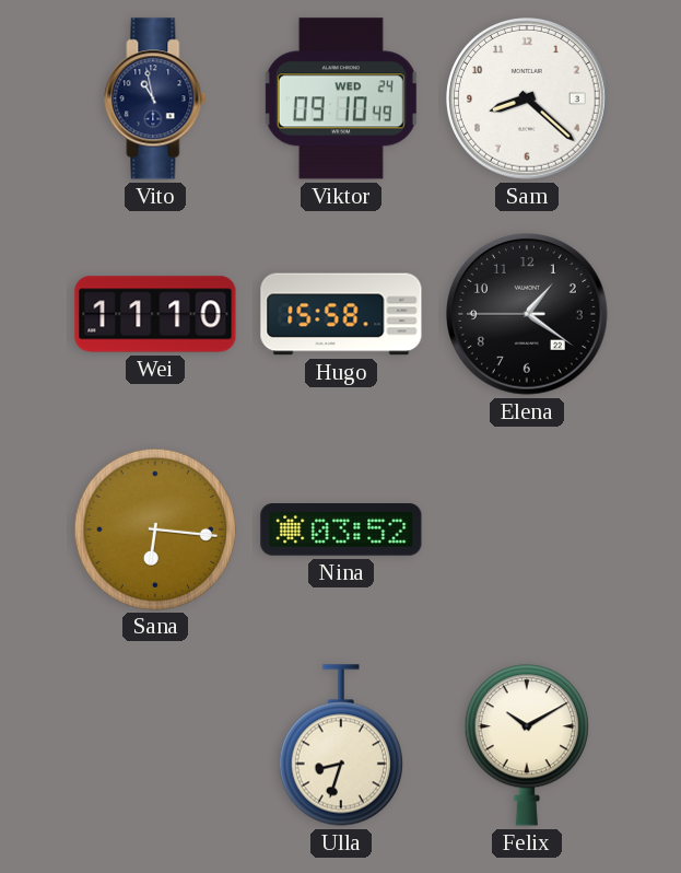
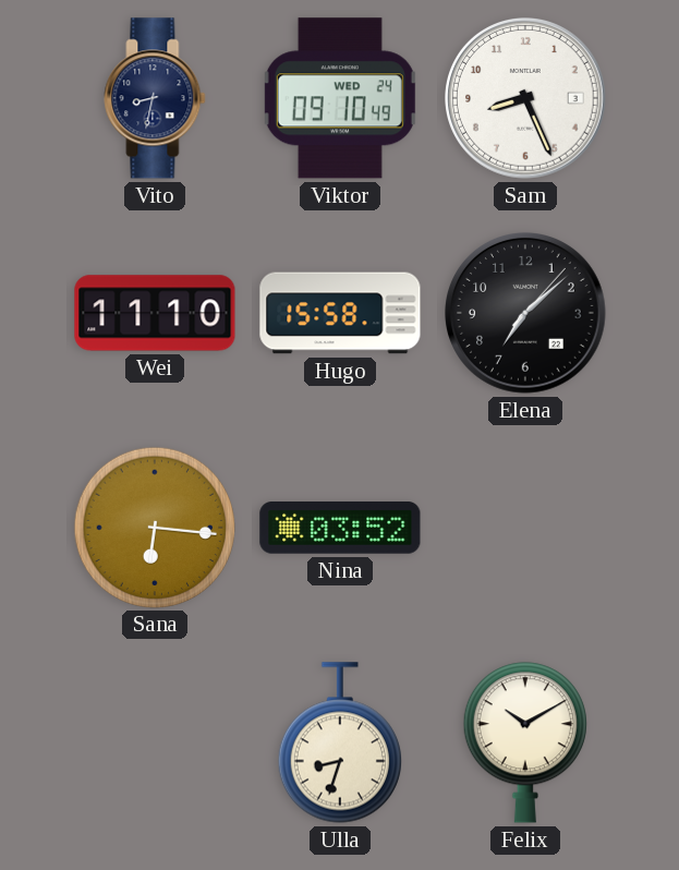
Vito: 10:58 -> 8:32 (155, 98)
Sam: 8:22 -> 8:26 (526, 99)
Elena: 1:20 -> 7:08 (526, 314)
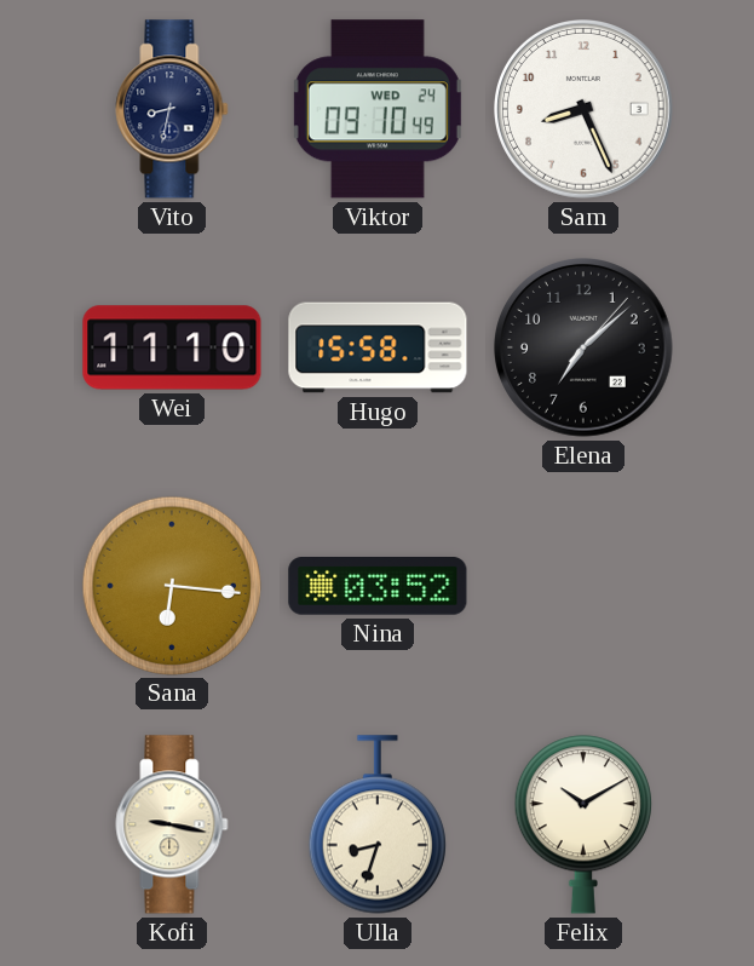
Kofi: none -> 9:17 (172, 824)
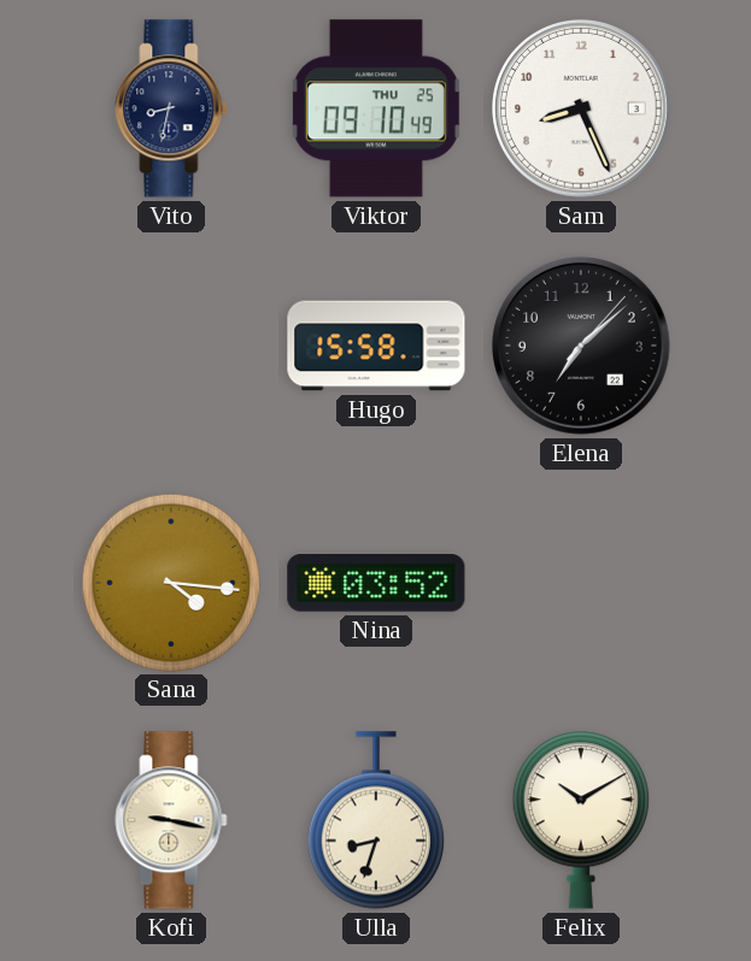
Viktor date: WED 24 -> THU 25 (376, 108)
Wei: 11:10 -> none (172, 347)
Sana: 6:16 -> 4:16 (170, 582)
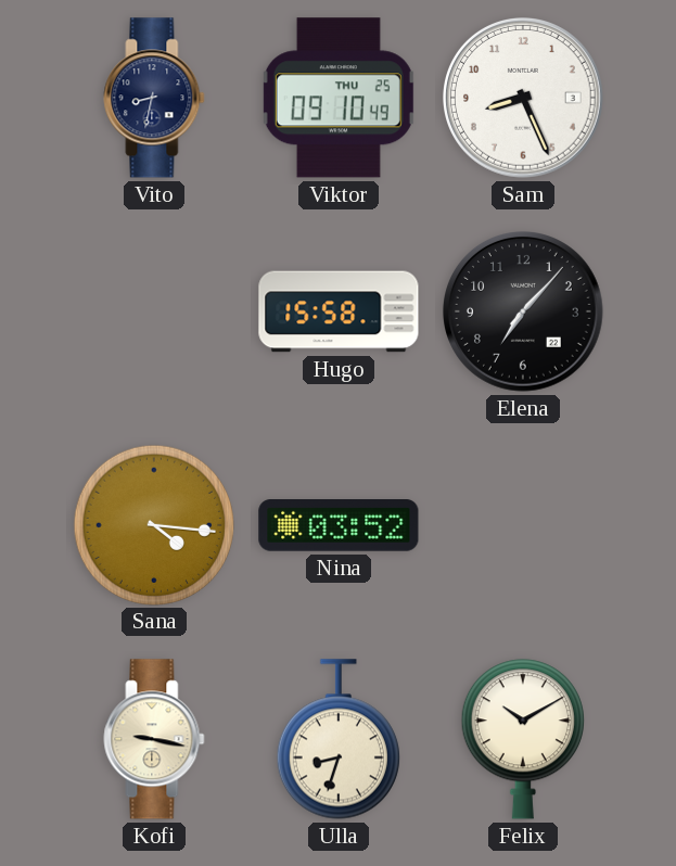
Elena: 7:08 -> 7:07 (524, 313)
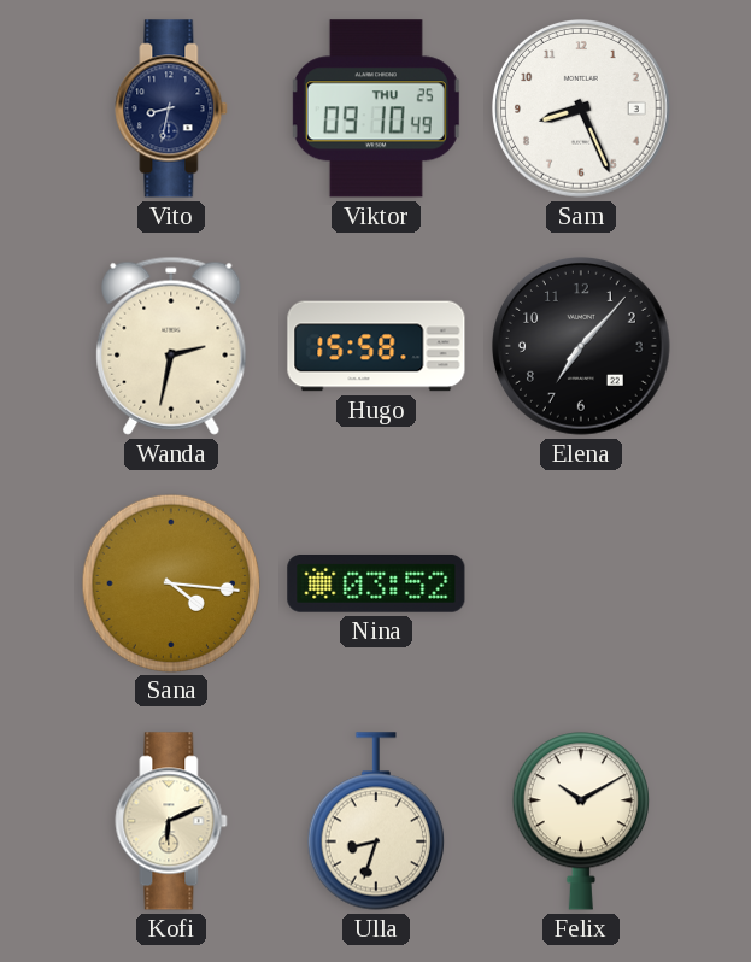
Wanda: none -> 2:32 (171, 346)
Kofi: 9:17 -> 6:11 (171, 821)
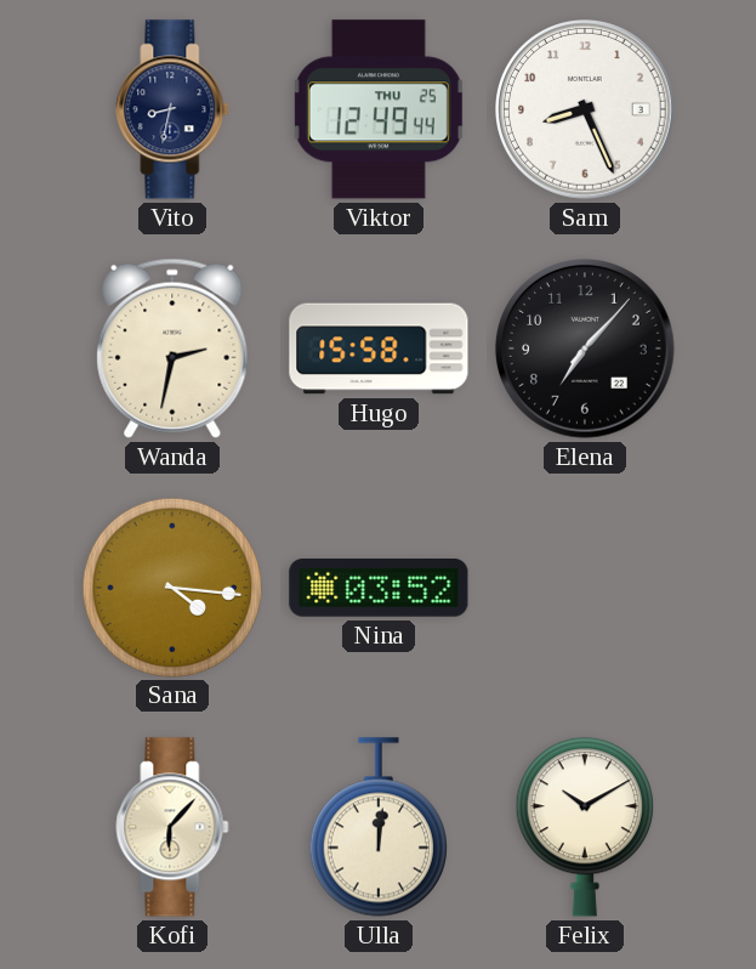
Viktor: 09:10 -> 12:49 (379, 109)
Kofi: 6:11 -> 6:07 (172, 827)
Ulla: 8:33 -> 12:01 (379, 827)
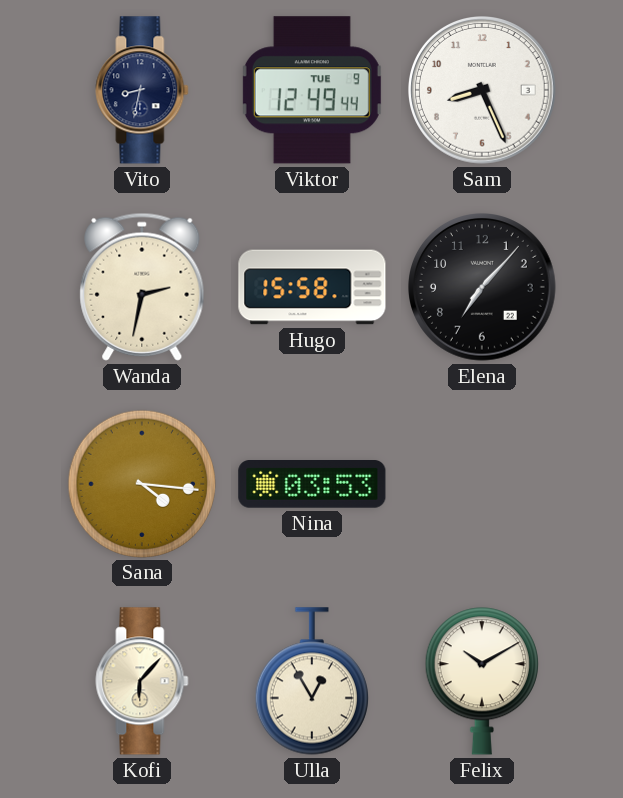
Viktor date: THU 25 -> TUE 9 (312, 90)
Nina: 03:52 -> 03:53 (312, 485)
Ulla: 12:01 -> 12:55 (312, 681)
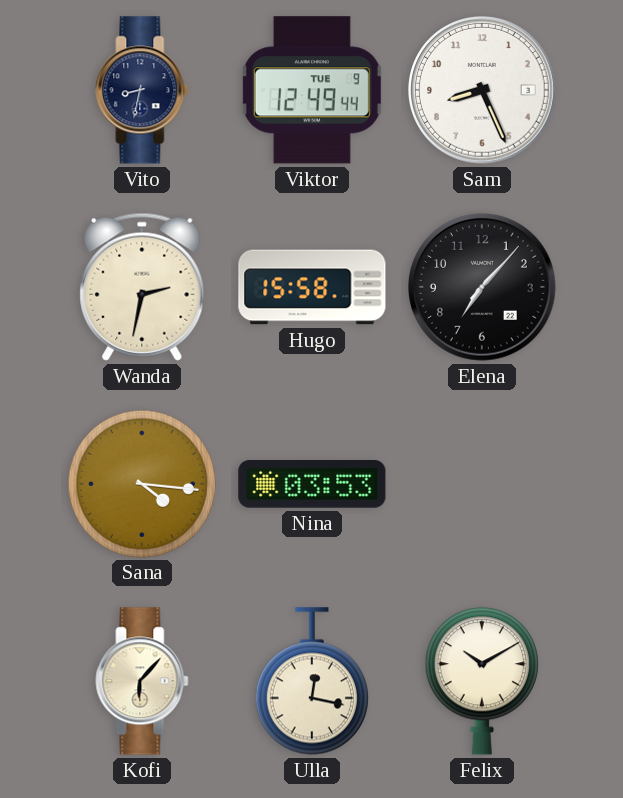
Ulla: 12:55 -> 12:17 (312, 681)
